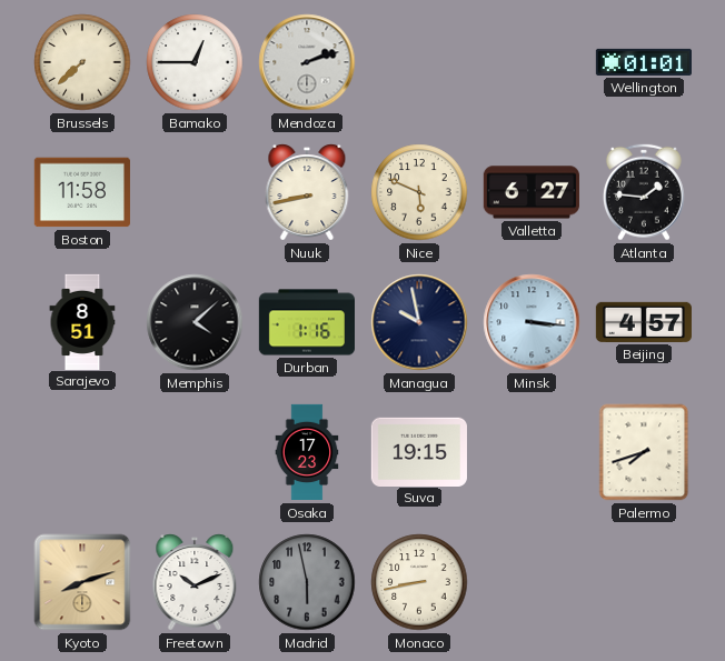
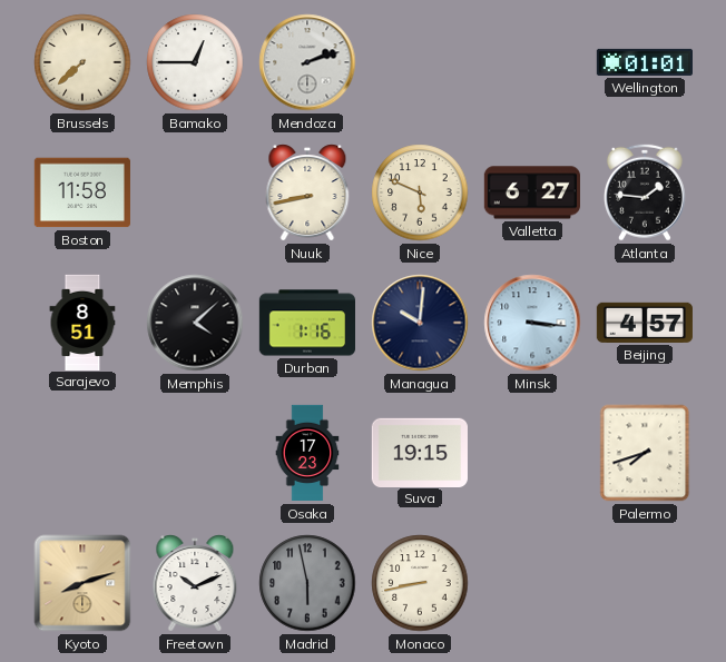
Managua: 9:58 -> 10:01 (420, 323)
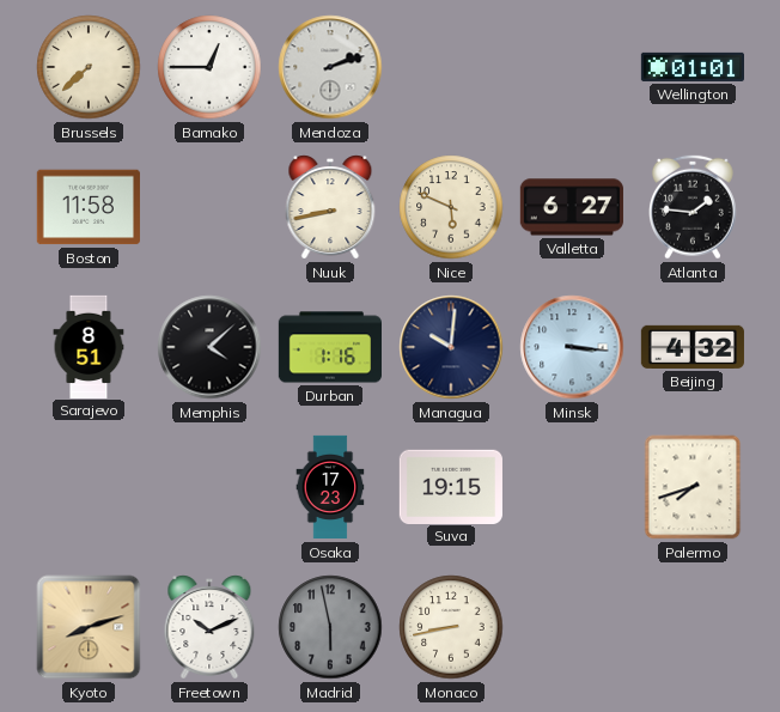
Beijing: 4:57 -> 4:32 (693, 347)
